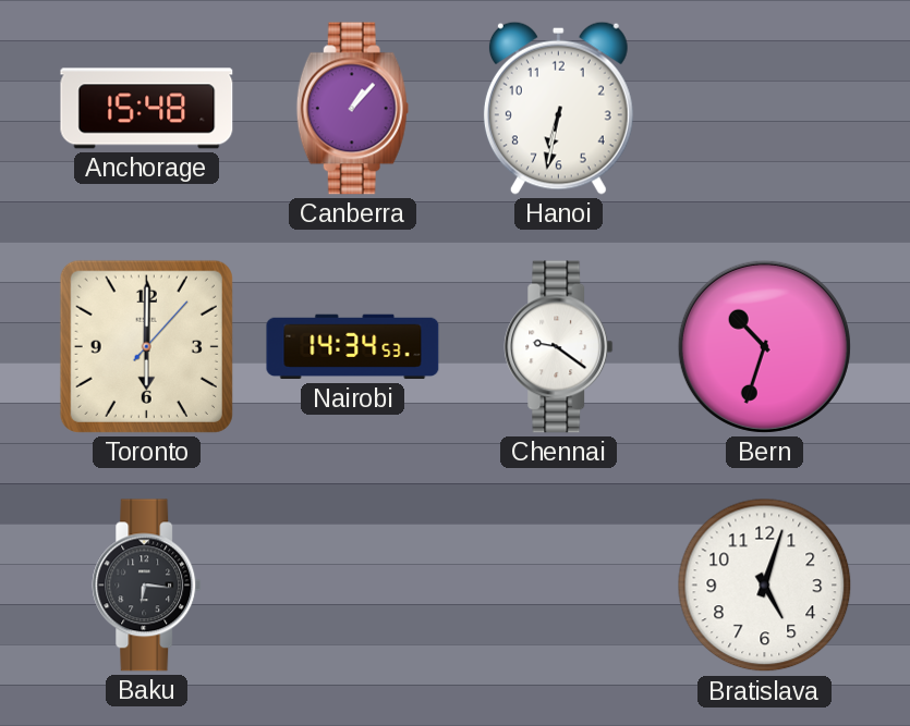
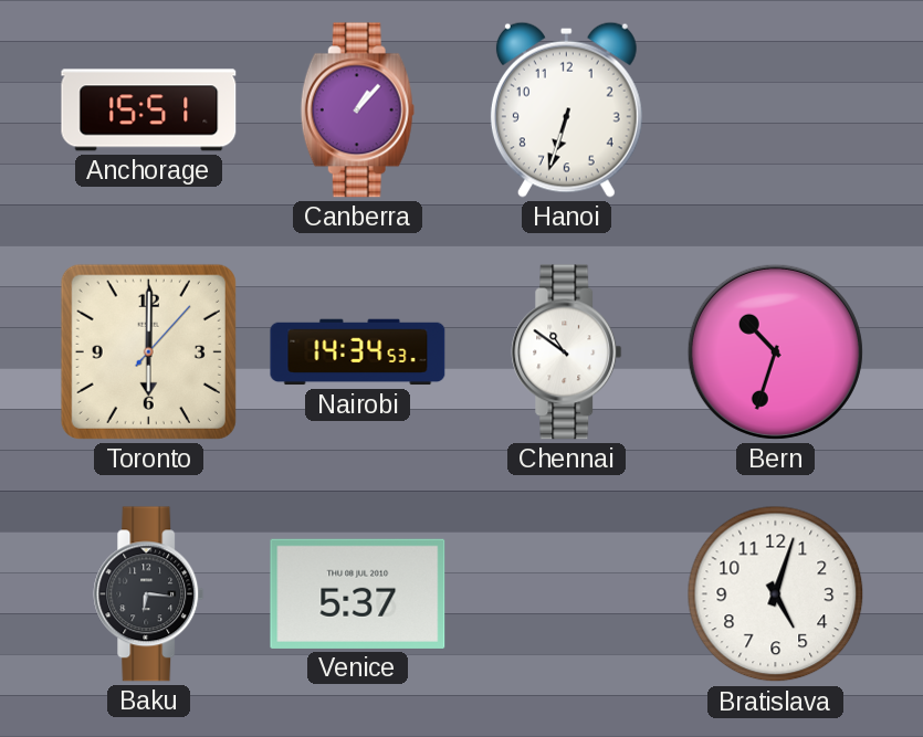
Anchorage: 15:48 -> 15:51 (149, 110)
Hanoi: 6:32 -> 6:33 (566, 109)
Chennai: 9:21 -> 10:51 (567, 352)
Venice: none -> 5:37 (358, 593)
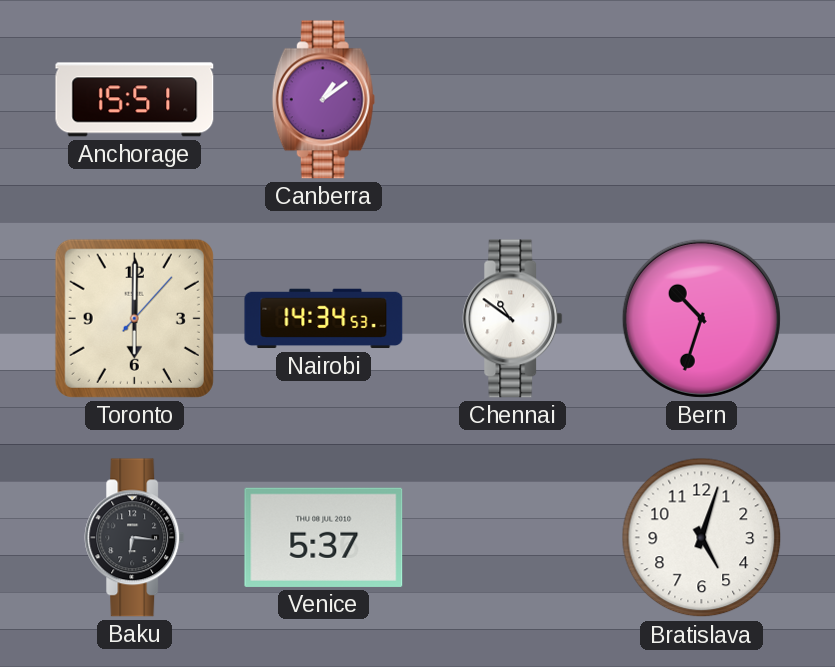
Canberra: 1:07 -> 1:09 (323, 100)
Hanoi: 6:33 -> none (566, 109)
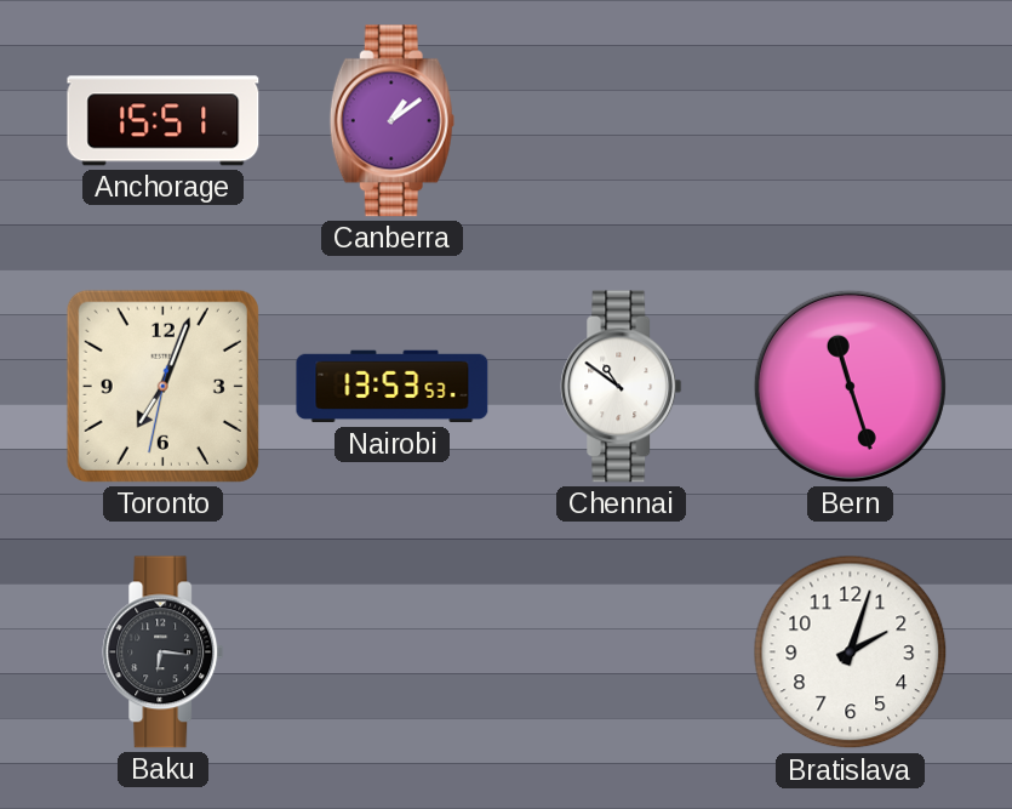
Toronto: 6:00 -> 7:03 (162, 386)
Nairobi: 14:34 -> 13:53 (393, 387)
Bern: 10:33 -> 11:27 (850, 386)
Venice: 5:37 -> none (324, 537)
Bratislava: 5:03 -> 2:03 (851, 653)
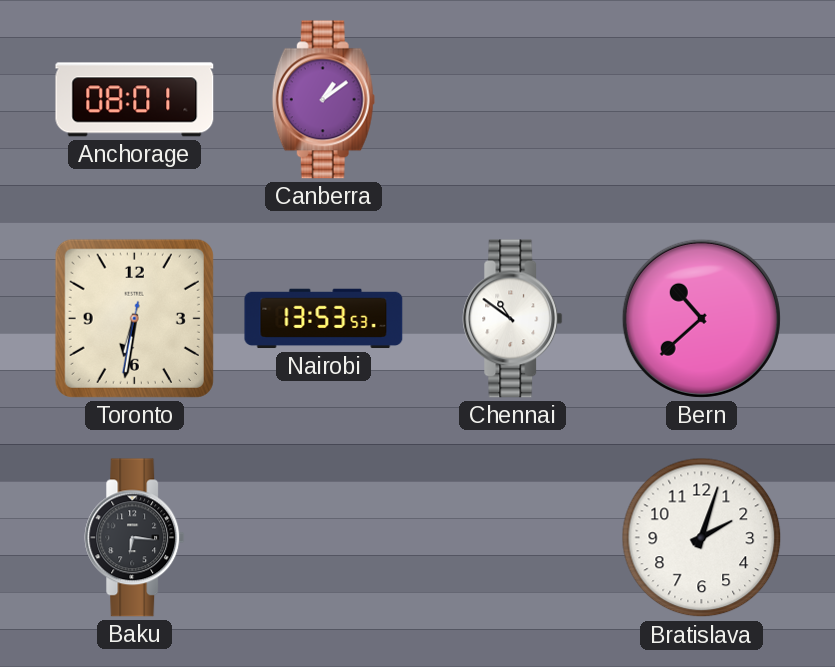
Anchorage: 15:51 -> 08:01 (135, 100)
Toronto: 7:03 -> 6:31 (134, 318)
Bern: 11:27 -> 10:38 (701, 318)
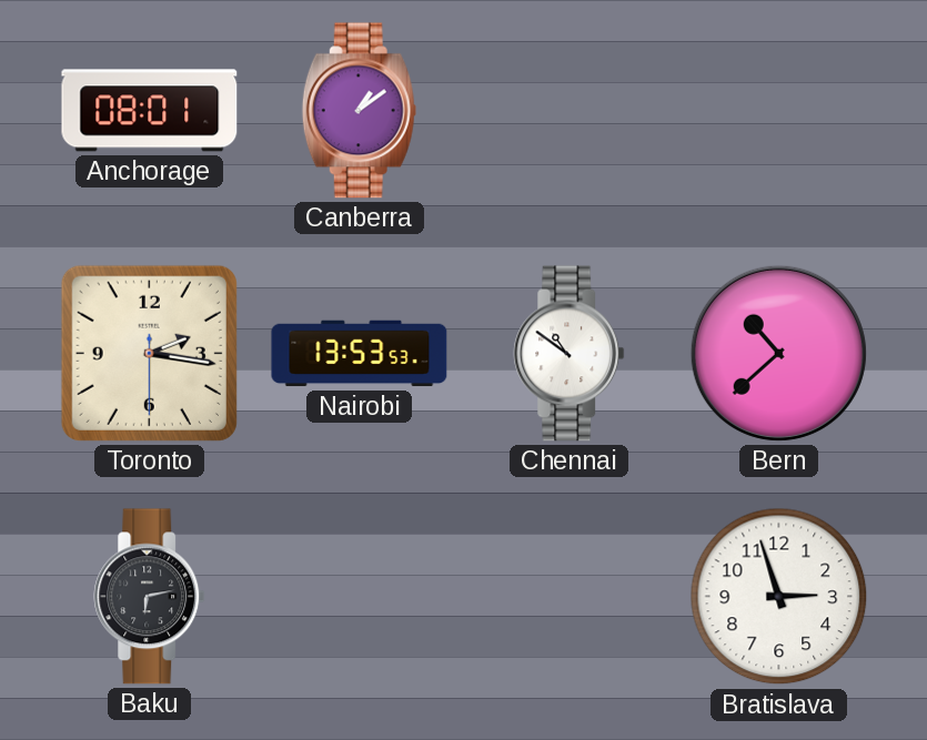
Toronto: 6:31 -> 2:16 (149, 353)
Baku: 6:16 -> 6:13 (150, 597)
Bratislava: 2:03 -> 2:57 (779, 597)
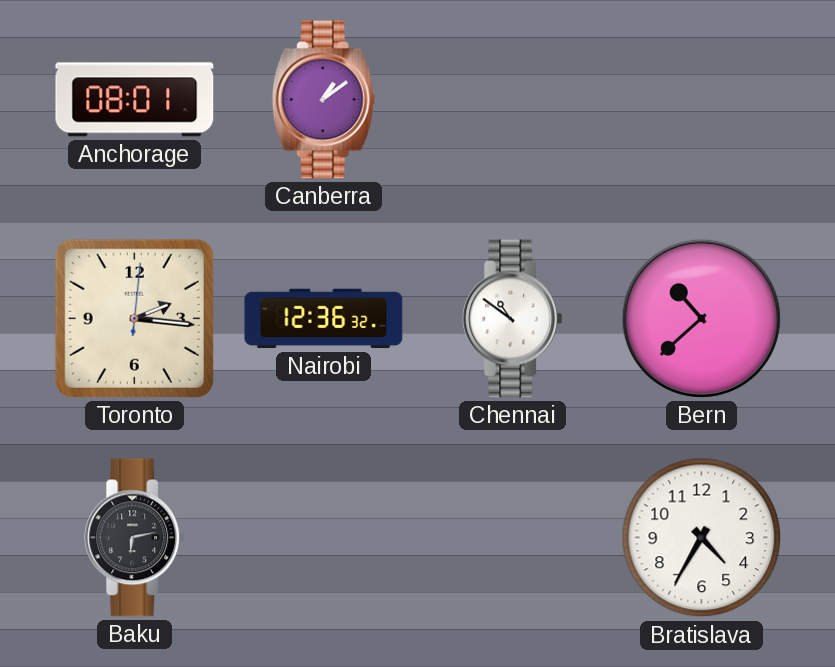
Toronto: 2:16:30 -> 2:16:01 (134, 318)
Nairobi: 13:53 -> 12:36 (324, 319)
Bratislava: 2:57 -> 4:35 (702, 538)
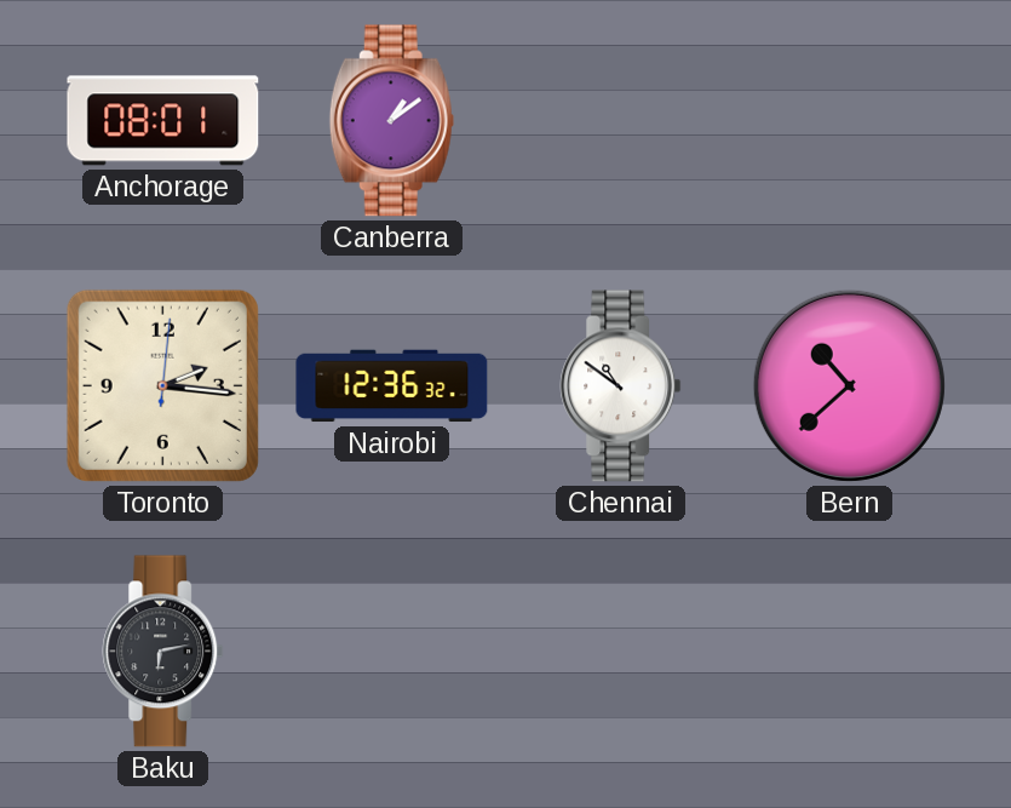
Bratislava: 4:35 -> none (702, 538)
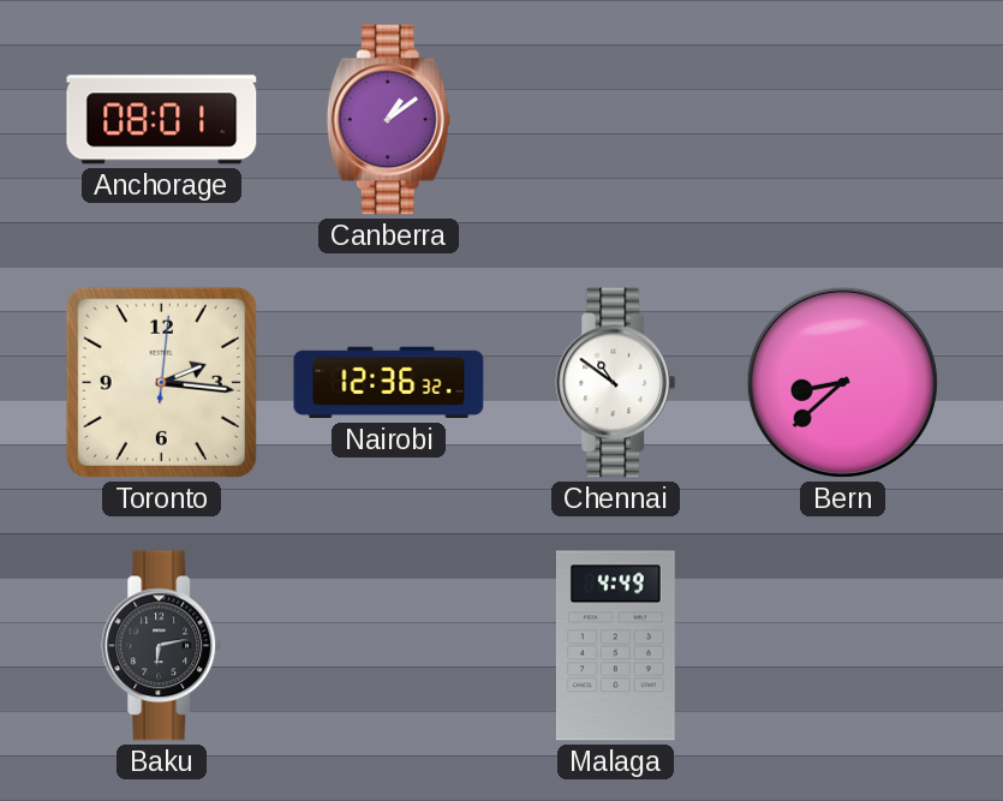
Bern: 10:38 -> 8:38 (842, 382)
Malaga: none -> 4:49 (615, 646)
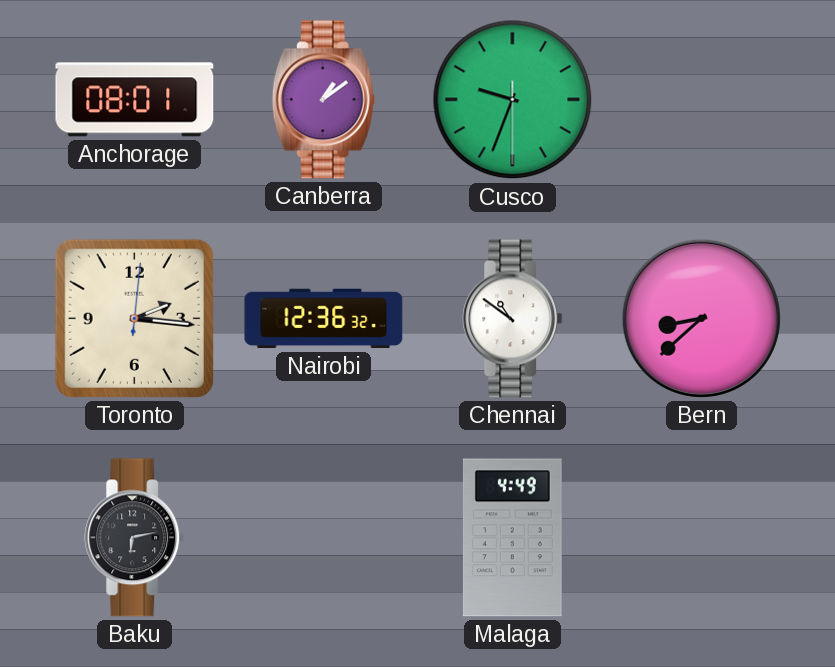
Cusco: none -> 9:33 (513, 100)
